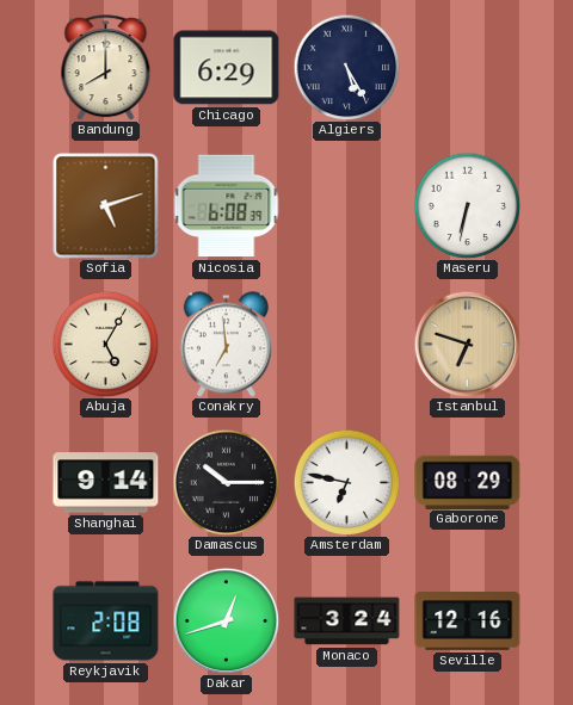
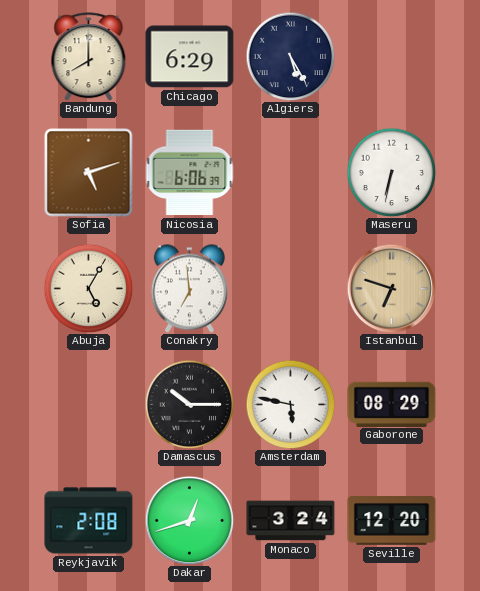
Nicosia: 6:08 -> 6:06 (190, 173)
Shanghai: 9:14 -> none (106, 483)
Amsterdam: 6:47 -> 5:47 (290, 404)
Seville: 12:16 -> 12:20 (392, 521)
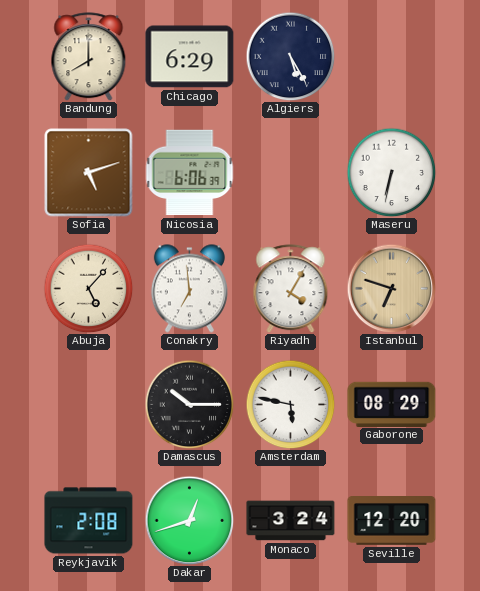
Abuja: 5:05 -> 5:07 (88, 288)
Riyadh: none -> 4:05 (291, 289)
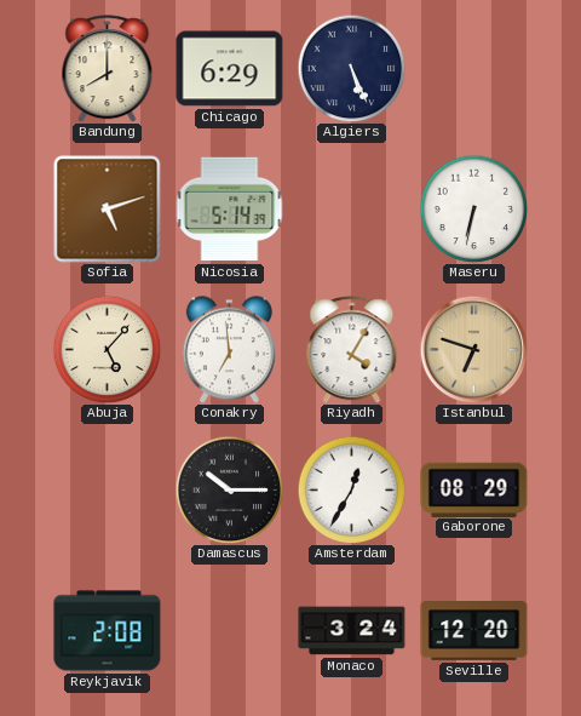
Algiers: 5:25 -> 5:26 (351, 68)
Nicosia: 6:06 -> 5:14 (230, 210)
Amsterdam: 5:47 -> 12:35 (351, 489)
Dakar: 12:42 -> none (189, 520)
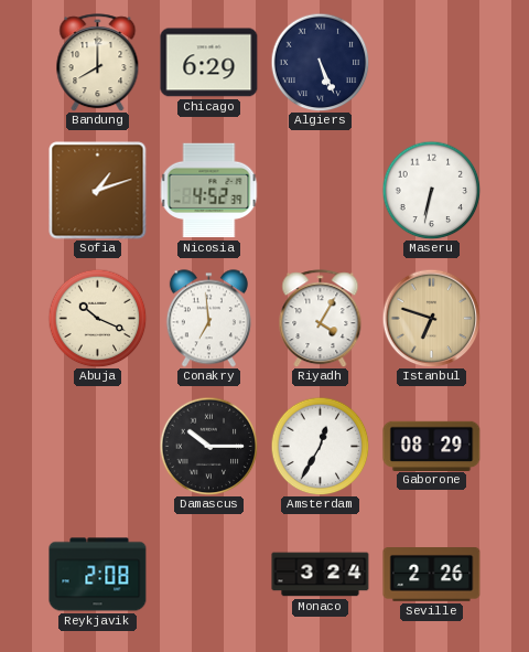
Sofia: 5:12 -> 1:12 (98, 191)
Nicosia: 5:14 -> 4:52 (209, 191)
Abuja: 5:07 -> 10:19 (97, 318)
Seville: 12:20 -> 2:26 (432, 575)
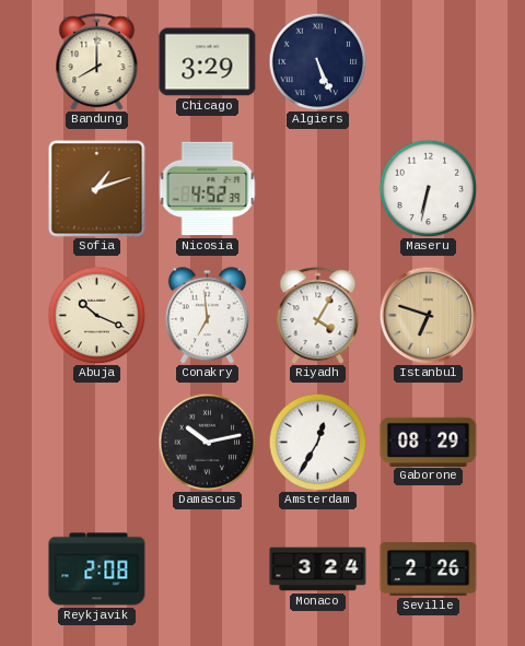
Chicago: 6:29 -> 3:29 (208, 62)
Damascus: 10:15 -> 10:13 (207, 442)
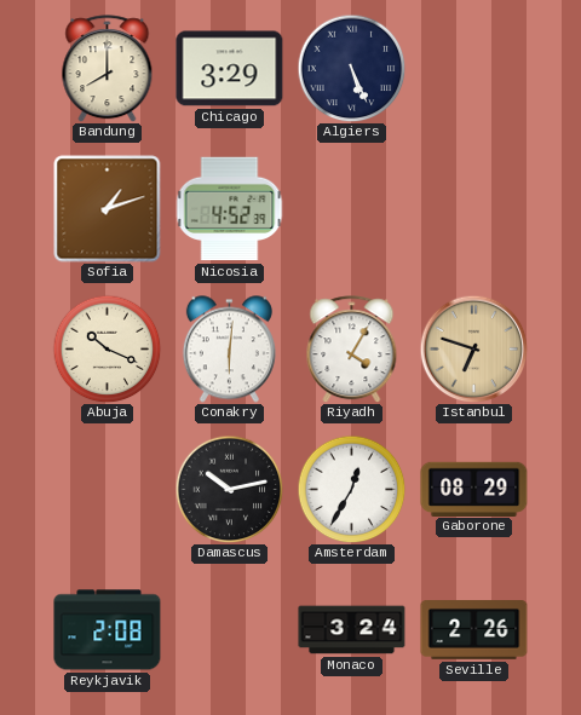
Maseru: 6:32 -> none (428, 188)
Conakry: 6:59 -> 6:01 (229, 350)
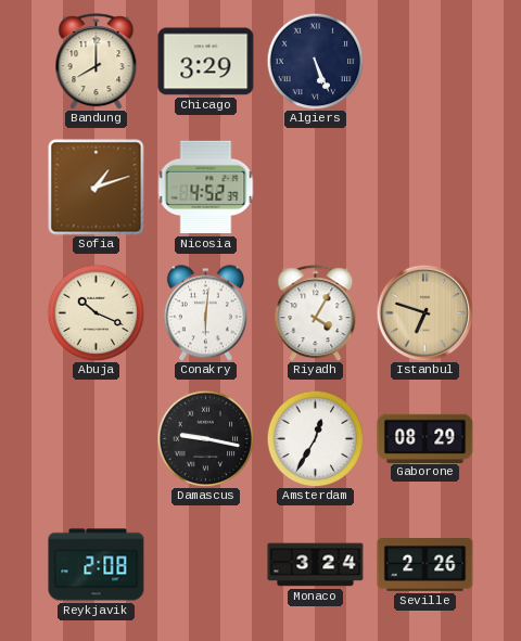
Damascus: 10:13 -> 9:17 (205, 438)
